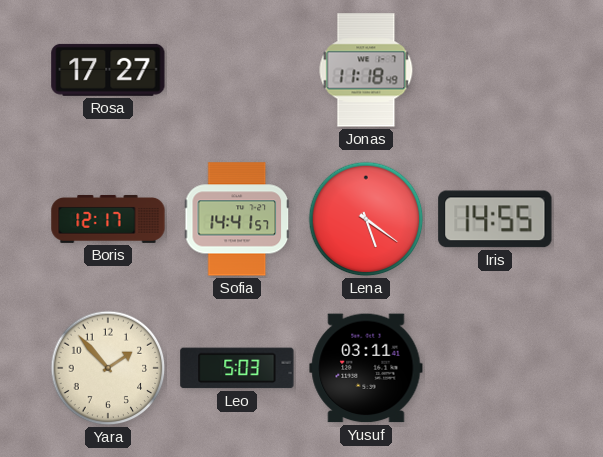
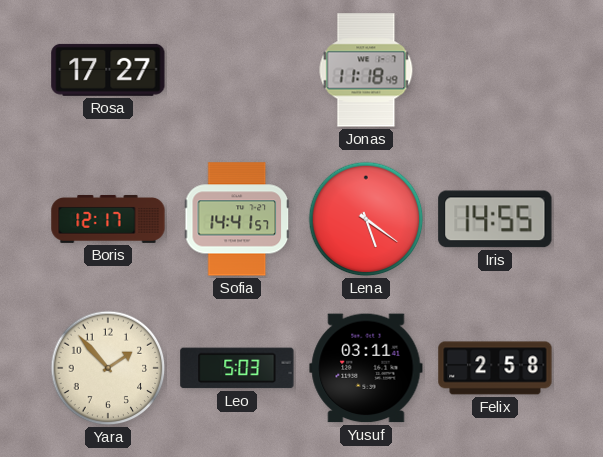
Felix: none -> 2:58 (495, 368)
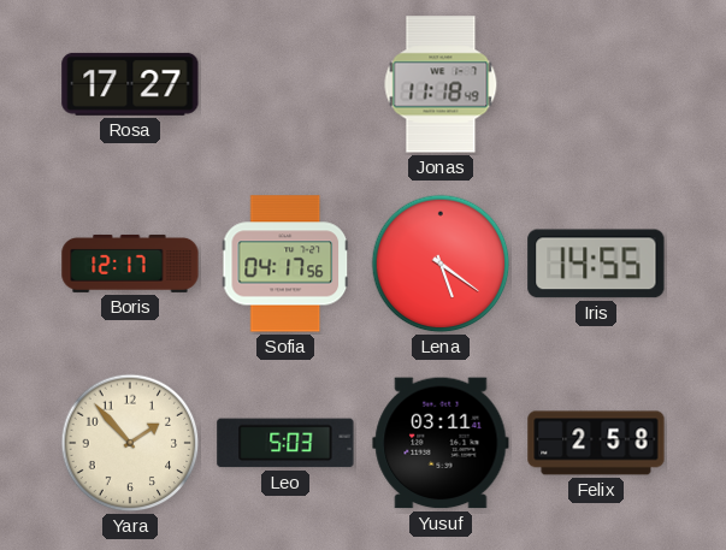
Sofia: 14:41 -> 04:17 (284, 264)
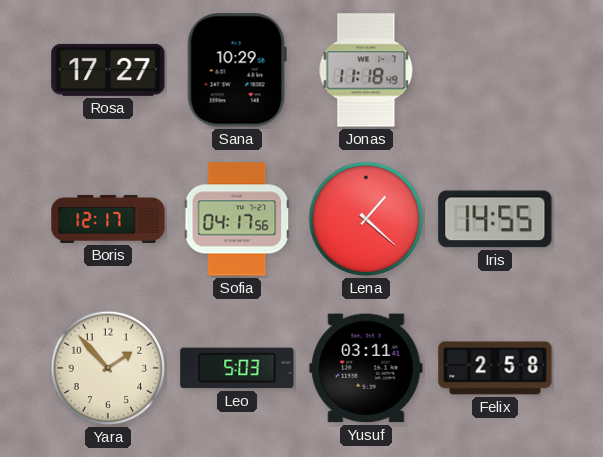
Sana: none -> 10:29 (237, 70)
Lena: 5:21 -> 1:22 (366, 219)
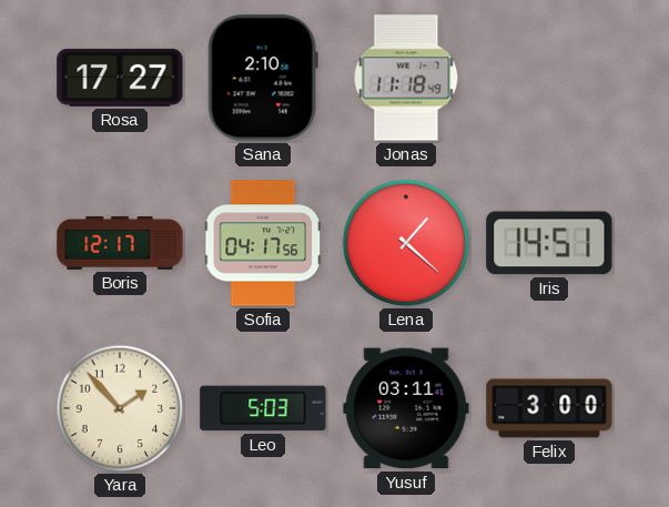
Sana: 10:29 -> 2:10 (263, 78)
Iris: 14:55 -> 14:51 (549, 243)
Felix: 2:58 -> 3:00 (549, 408)
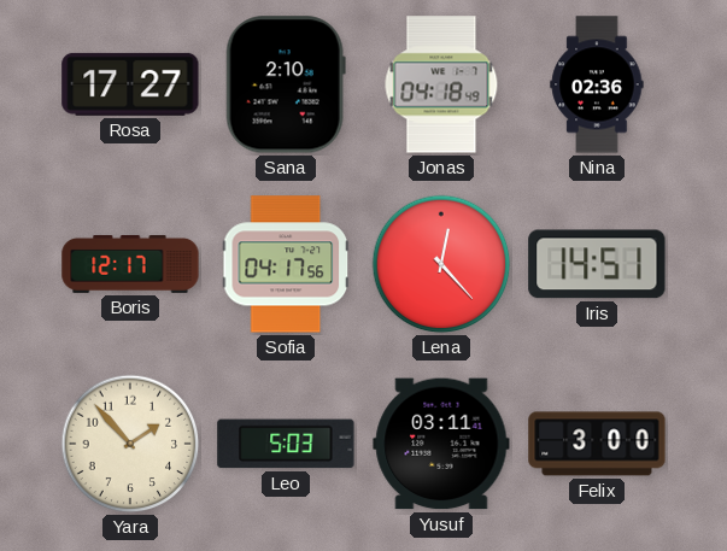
Jonas: 11:18 -> 04:18 (441, 84)
Nina: none -> 02:36 (597, 84)
Lena: 1:22 -> 12:23 (441, 264)
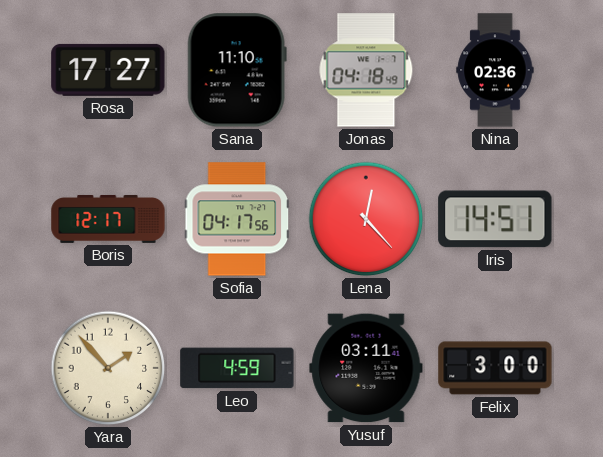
Sana: 2:10 -> 11:10 (237, 70)
Leo: 5:03 -> 4:59 (237, 368)
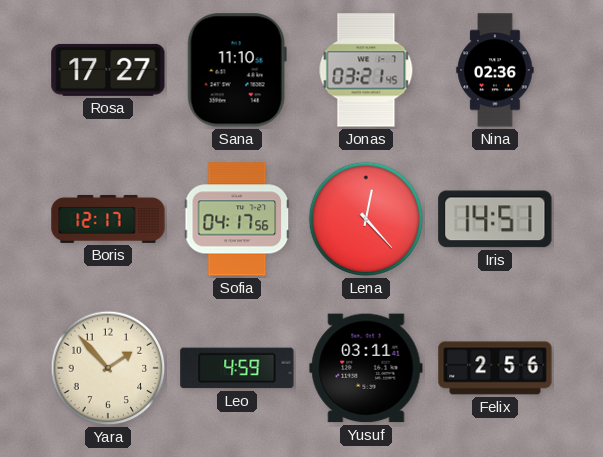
Jonas: 04:18 -> 03:21 (366, 70)
Felix: 3:00 -> 2:56 (495, 368)
